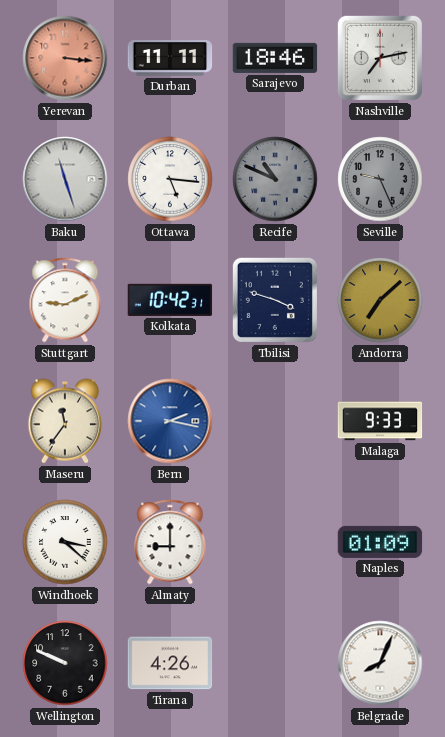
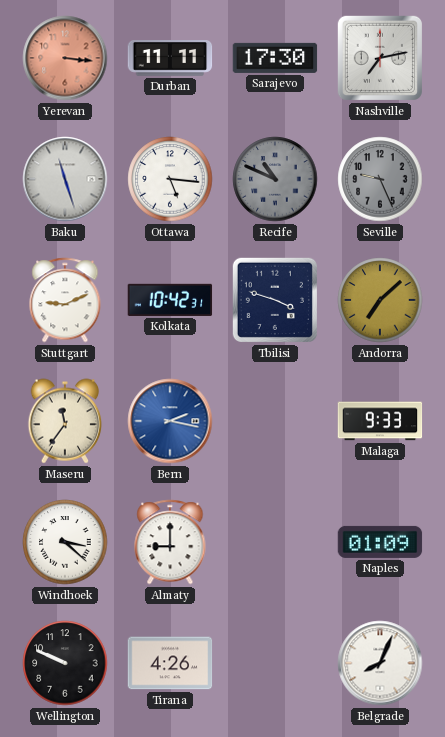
Sarajevo: 18:46 -> 17:30 (275, 58)
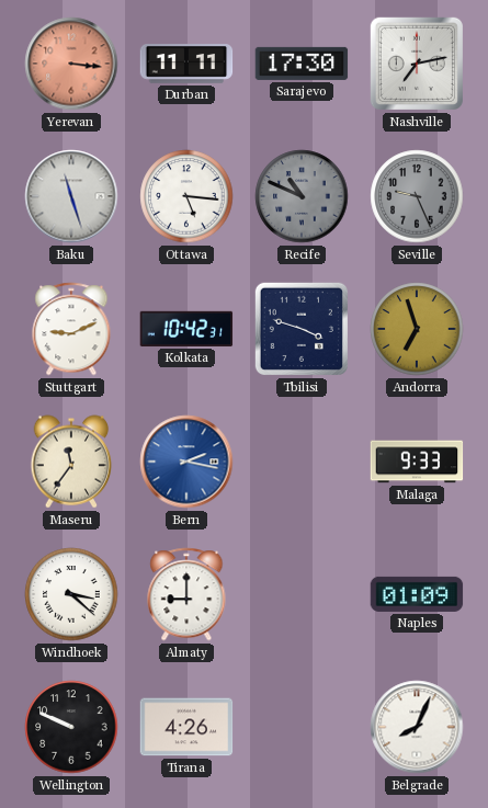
Andorra: 7:08 -> 6:57 (417, 329)
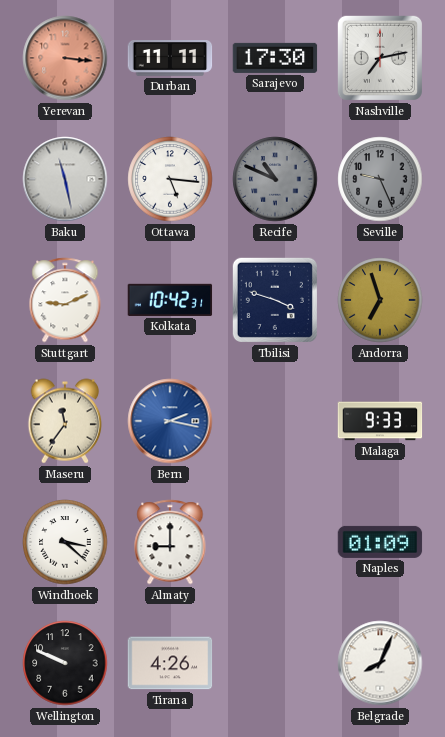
Baku: 11:27 -> 11:28 (65, 179)
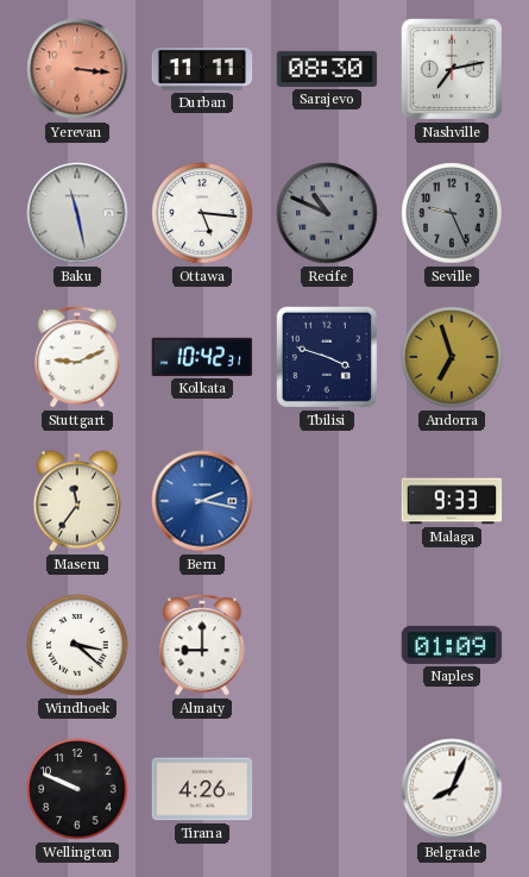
Sarajevo: 17:30 -> 08:30 (327, 69)
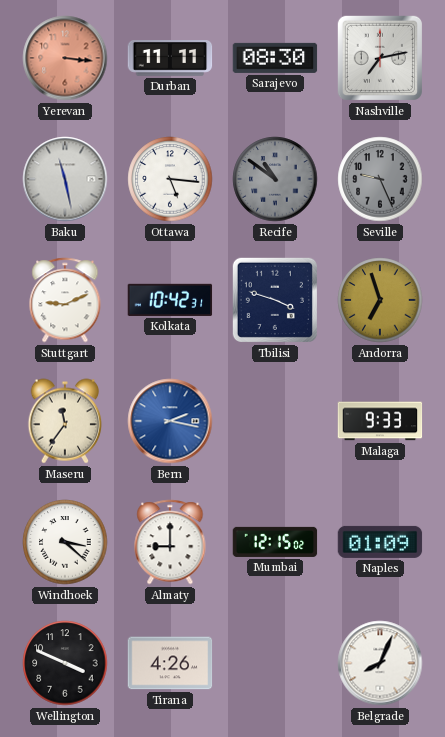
Recife: 10:49 -> 10:51 (275, 179)
Mumbai: none -> 12:15 (275, 542)
Wellington: 9:49 -> 3:49 (65, 663)
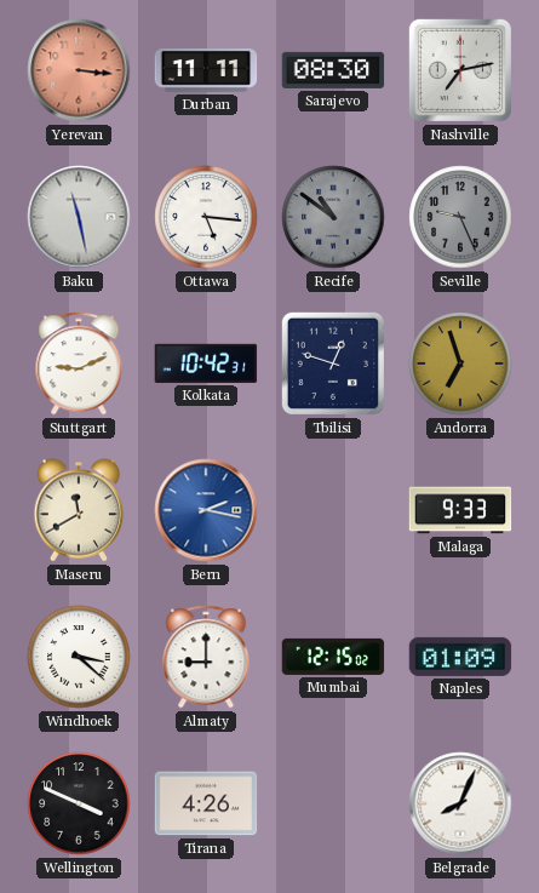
Tbilisi: 3:48 -> 12:48 (333, 364)
Maseru: 11:36 -> 11:40 (79, 510)
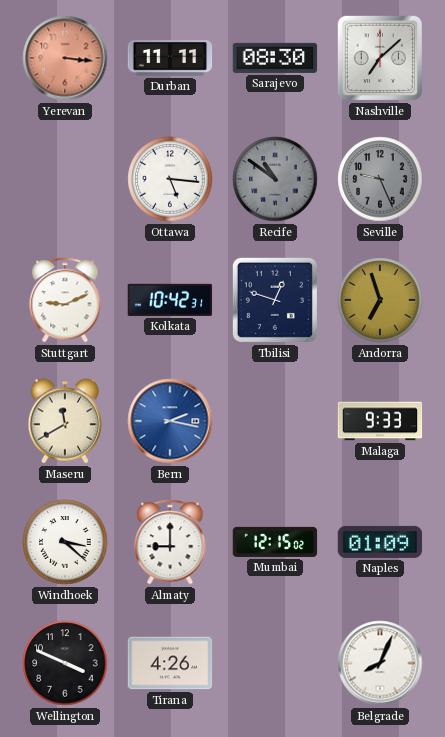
Nashville: 7:13 -> 7:08 (380, 58)
Baku: 11:28 -> none (79, 217)
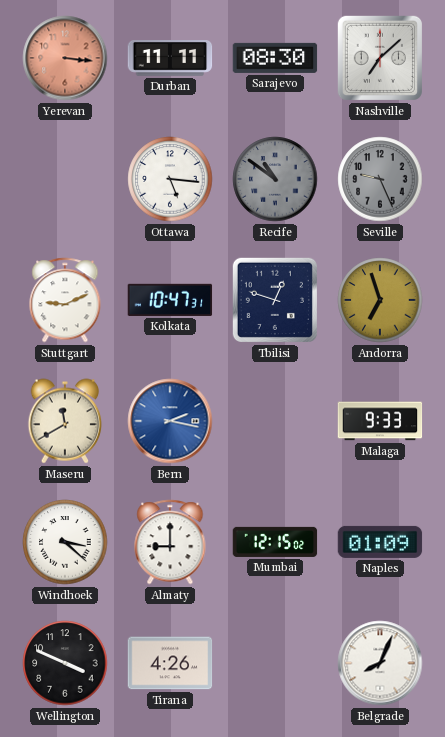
Kolkata: 10:42 -> 10:47 (170, 300)
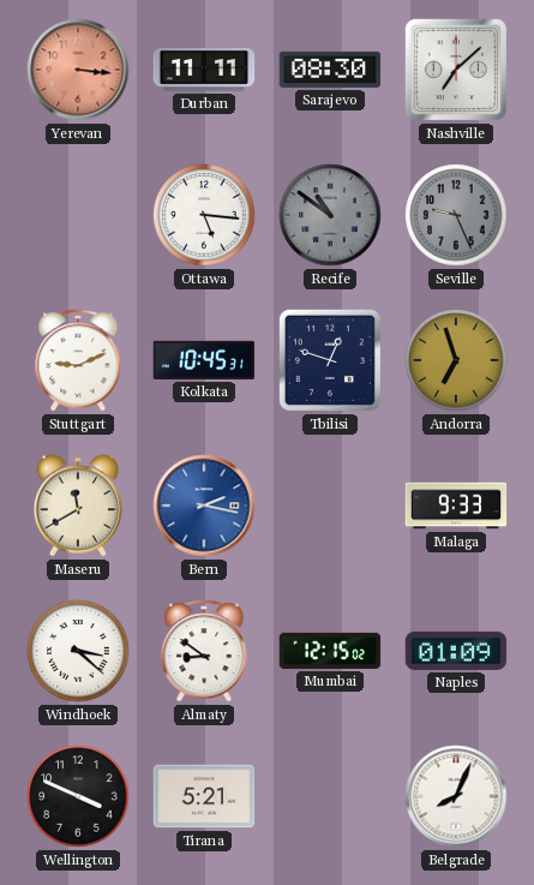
Kolkata: 10:47 -> 10:45 (204, 360)
Almaty: 9:00 -> 8:51 (204, 651)
Tirana: 4:26 -> 5:21 (204, 796)
